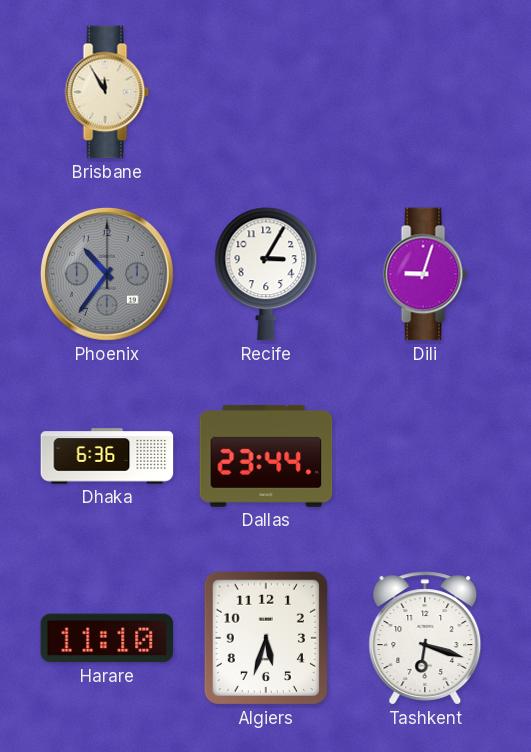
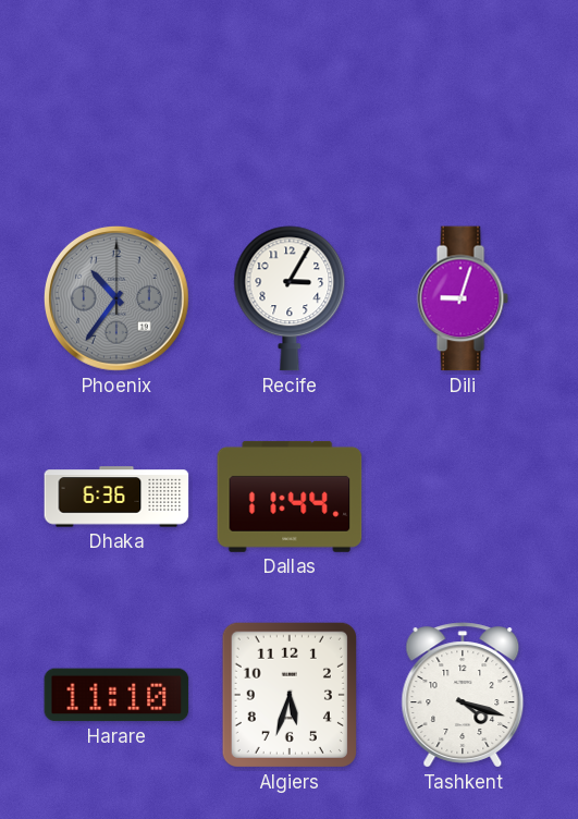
Brisbane: 11:55 -> none (107, 92)
Dallas: 23:44 -> 11:44 (290, 497)
Tashkent: 6:18 -> 4:18 (463, 695)
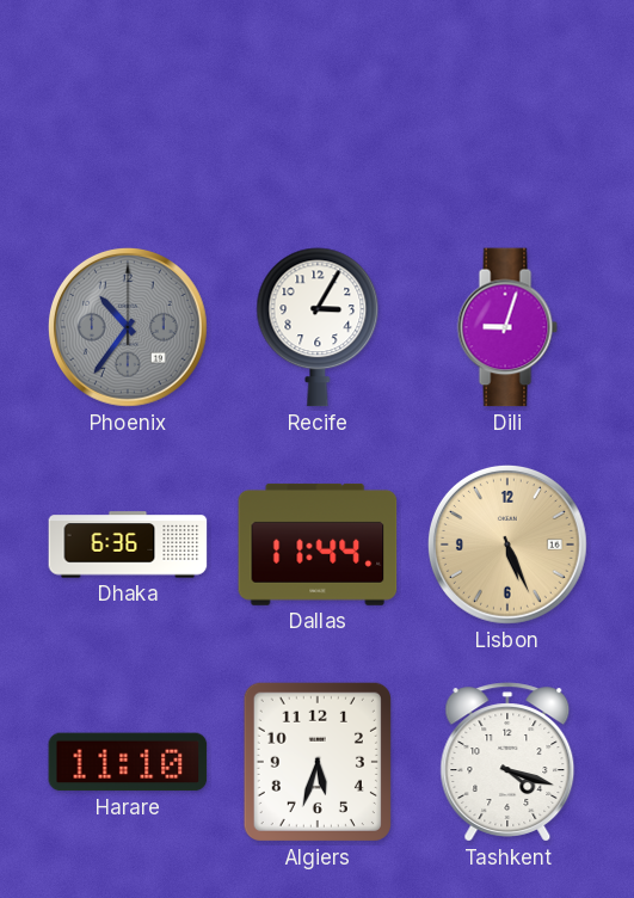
Lisbon: none -> 5:26 (507, 545)
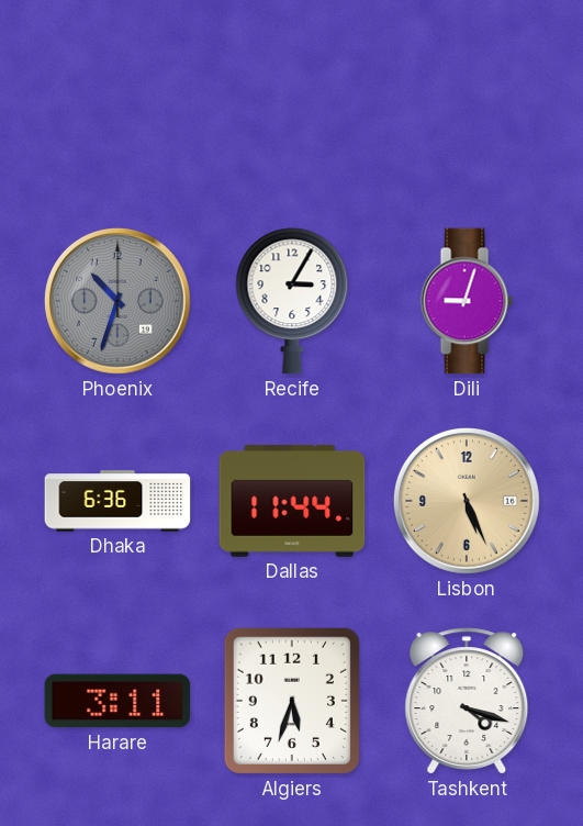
Phoenix: 10:36 -> 10:33 (117, 301)
Harare: 11:10 -> 3:11 (117, 701)
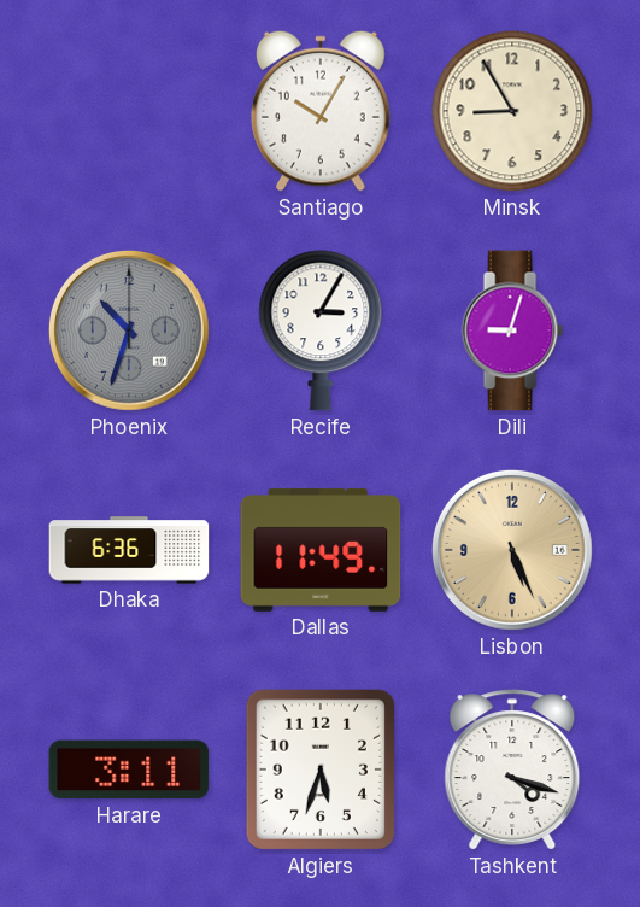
Santiago: none -> 10:05 (322, 111)
Minsk: none -> 8:55 (512, 111)
Dallas: 11:44 -> 11:49 (321, 550)
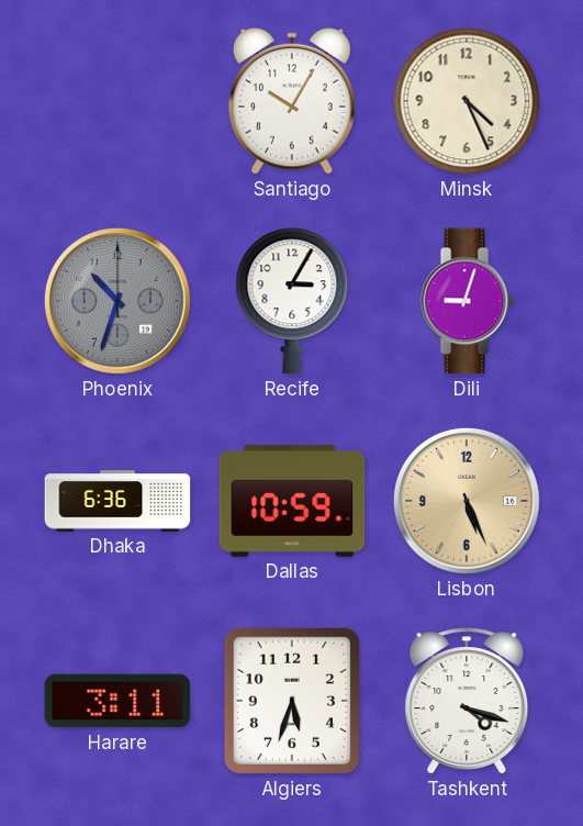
Minsk: 8:55 -> 4:26 (467, 101)
Dallas: 11:49 -> 10:59 (292, 501)
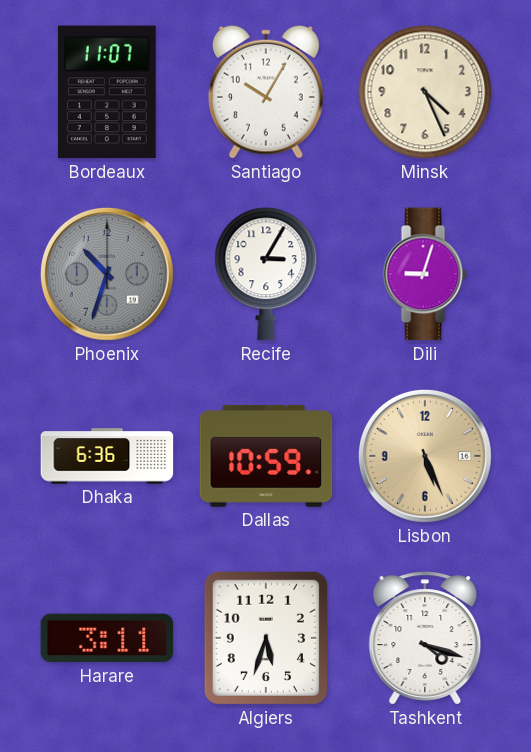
Bordeaux: none -> 11:07 (107, 92)
